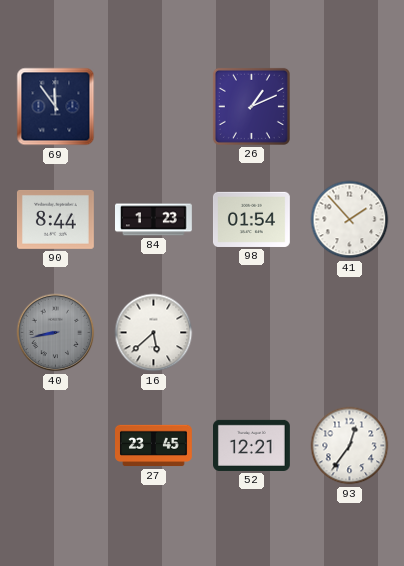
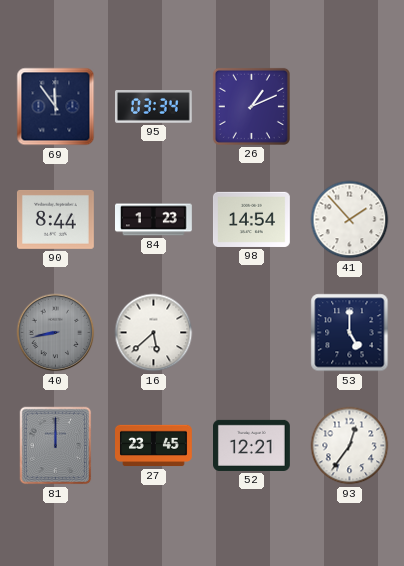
95: none -> 03:34 (154, 107)
98: 01:54 -> 14:54 (251, 219)
53: none -> 5:00 (350, 333)
81: none -> 12:00 (56, 446)
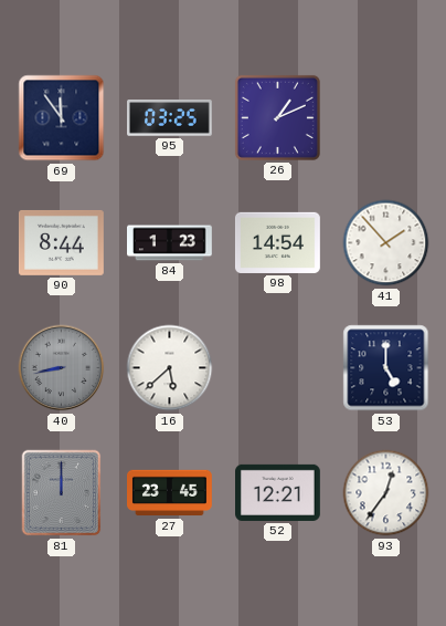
95: 03:34 -> 03:25 (170, 118)
